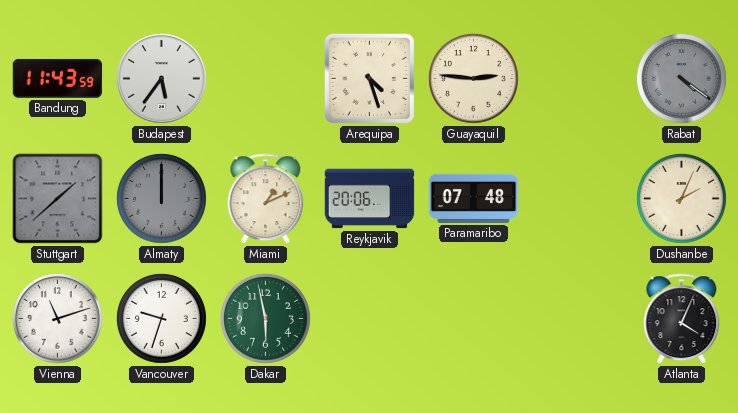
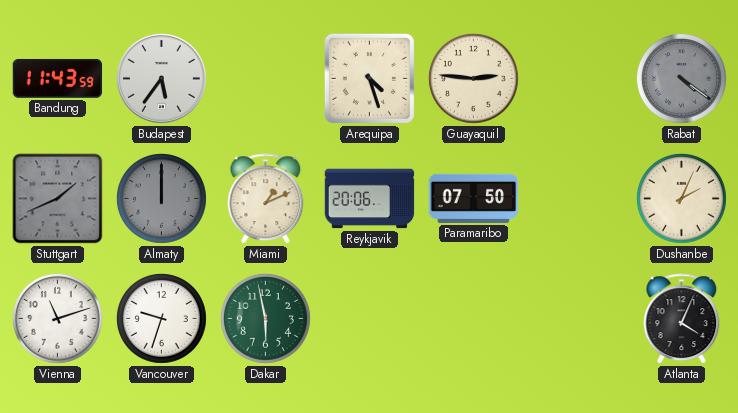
Stuttgart: 1:38 -> 1:41 (58, 199)
Paramaribo: 07:48 -> 07:50 (474, 198)
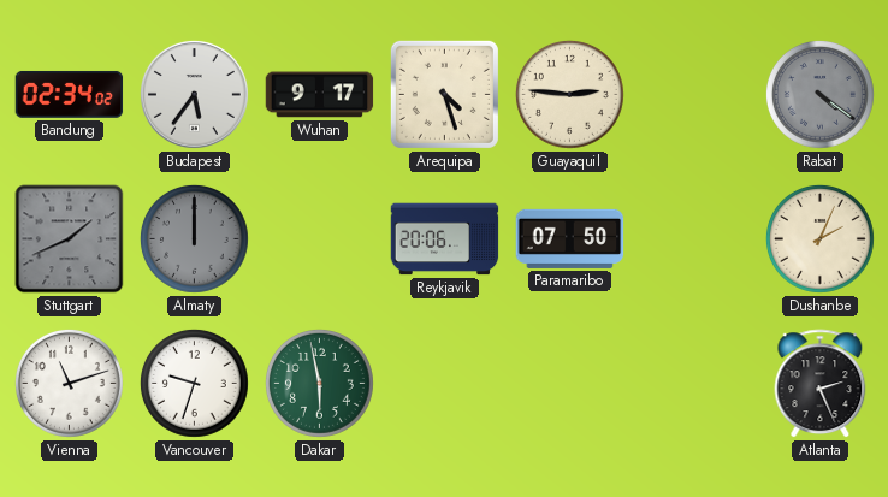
Bandung: 11:43 -> 02:34 (70, 94)
Wuhan: none -> 9:17 (320, 95)
Miami: 1:11 -> none (266, 199)
Atlanta: 4:04 -> 2:26 (821, 384)
